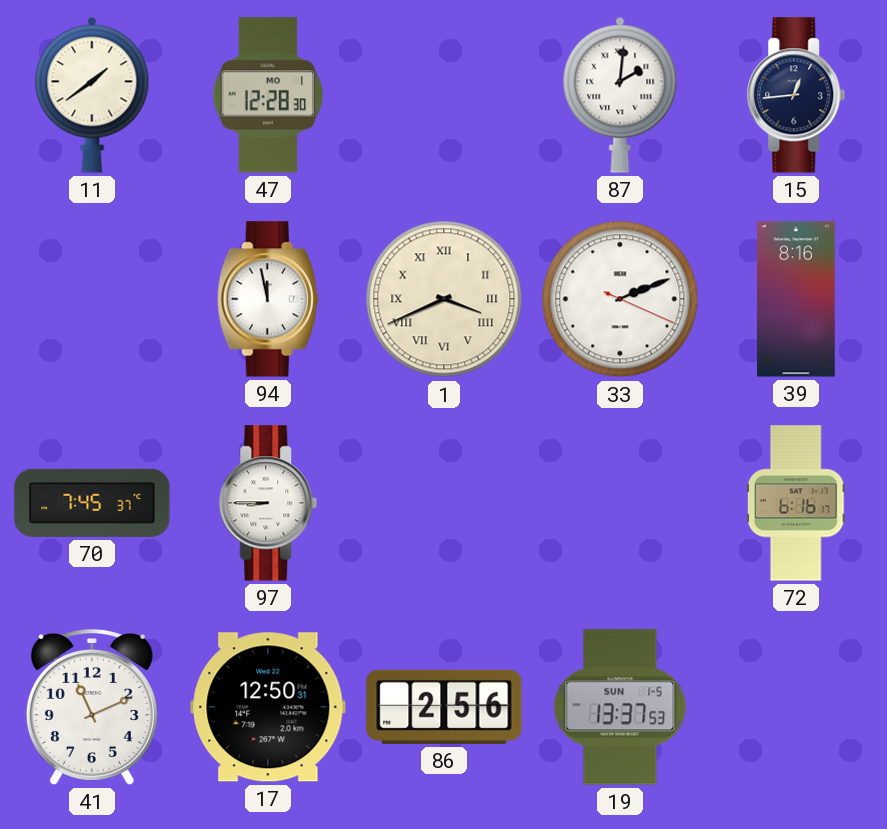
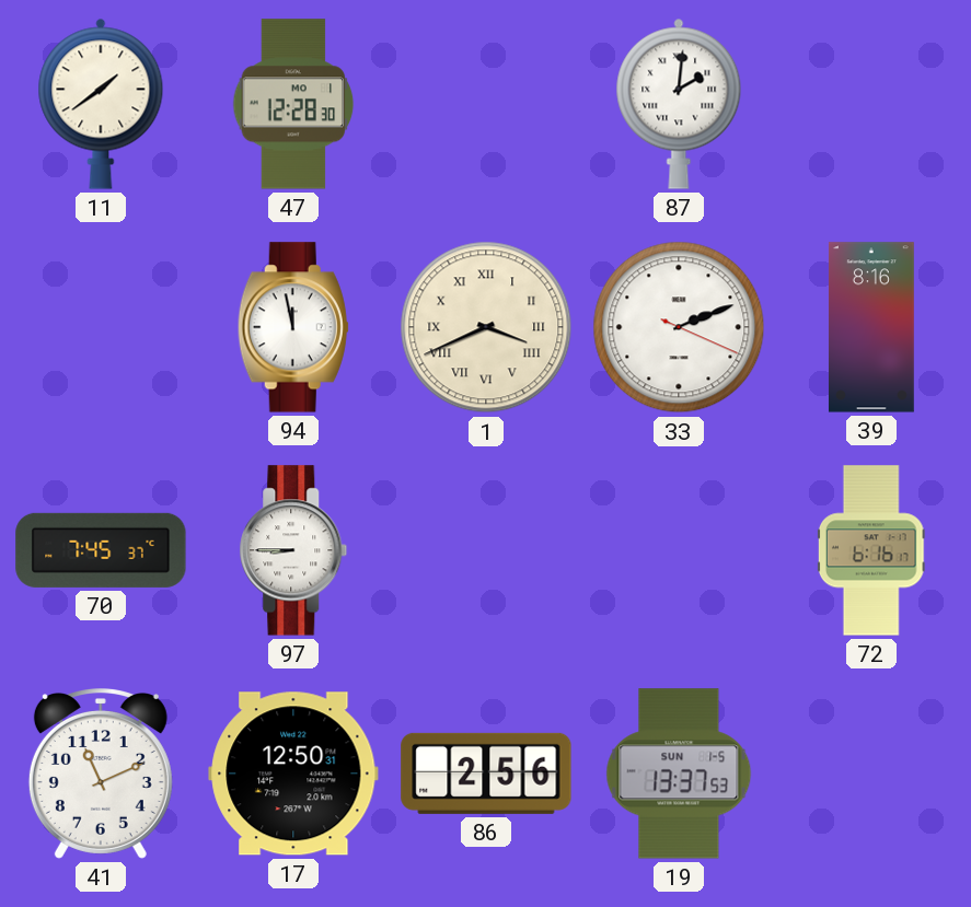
15: 12:44 -> none (796, 95)
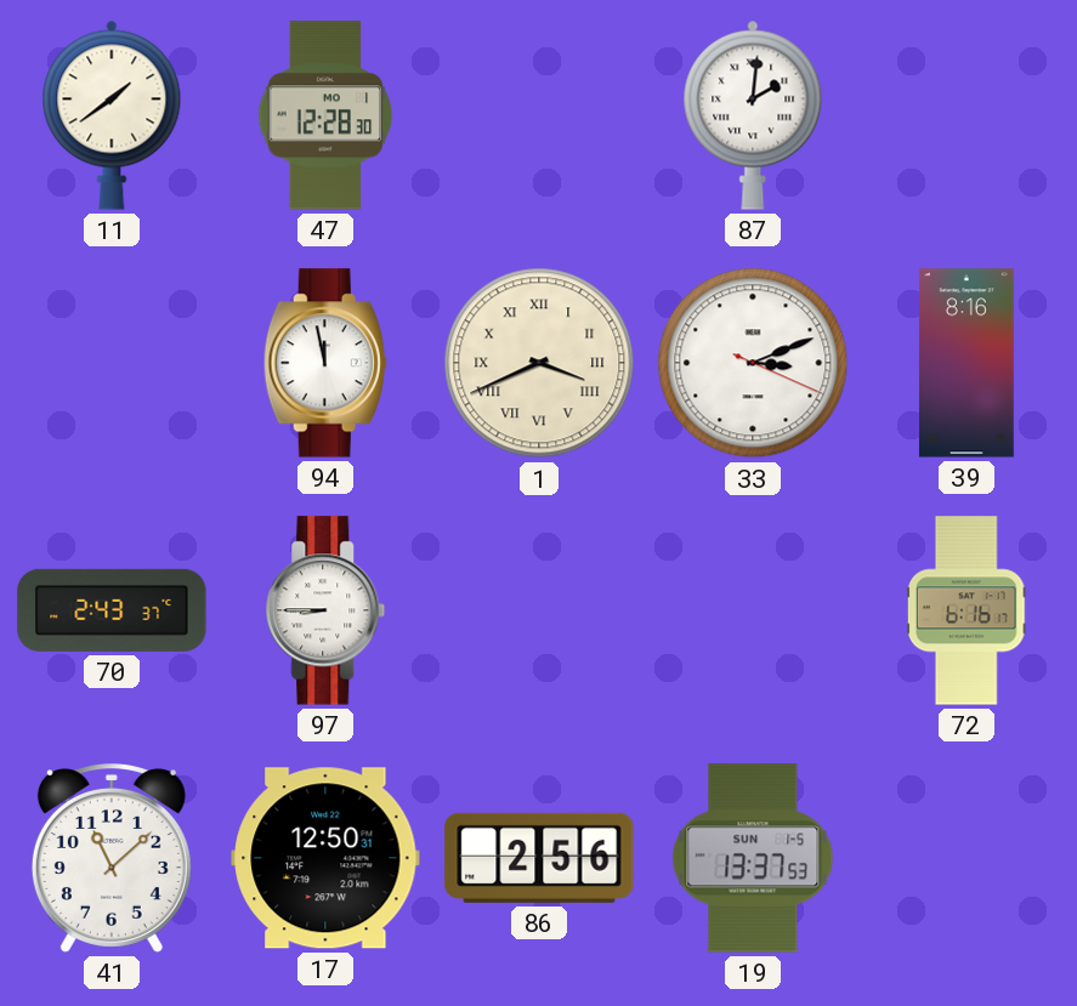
33: 2:11 -> 3:11 (753, 363)
70: 7:45 -> 2:43 (112, 610)
41: 11:11 -> 11:08 (112, 859)
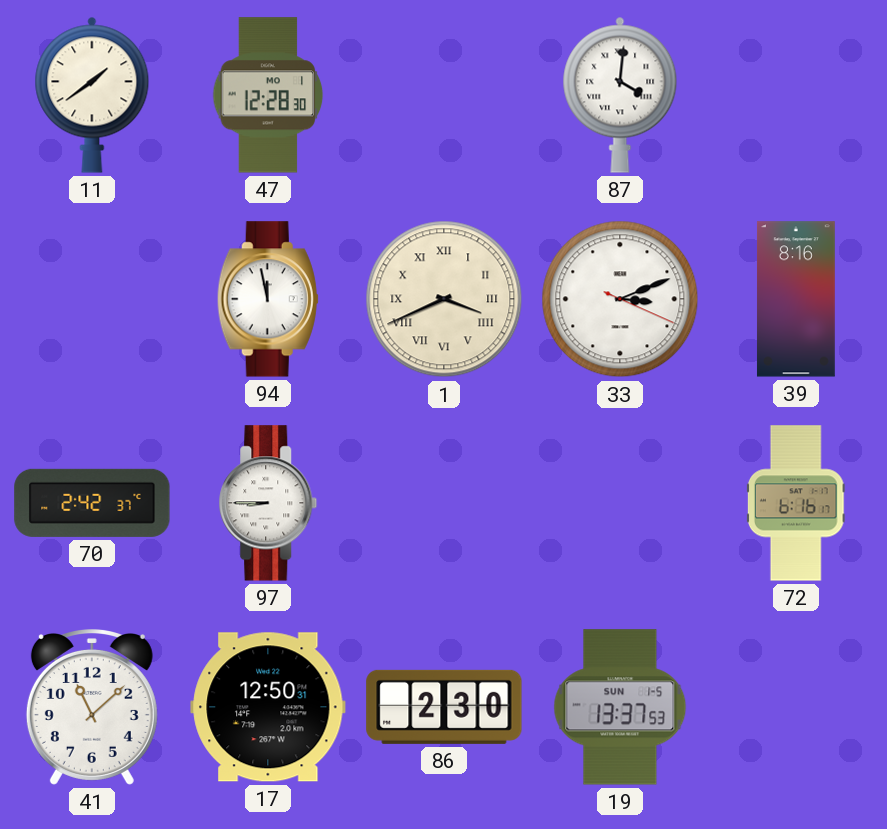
87: 2:01 -> 4:01 (620, 95)
70: 2:43 -> 2:42 (92, 503)
86: 2:56 -> 2:30 (444, 707)
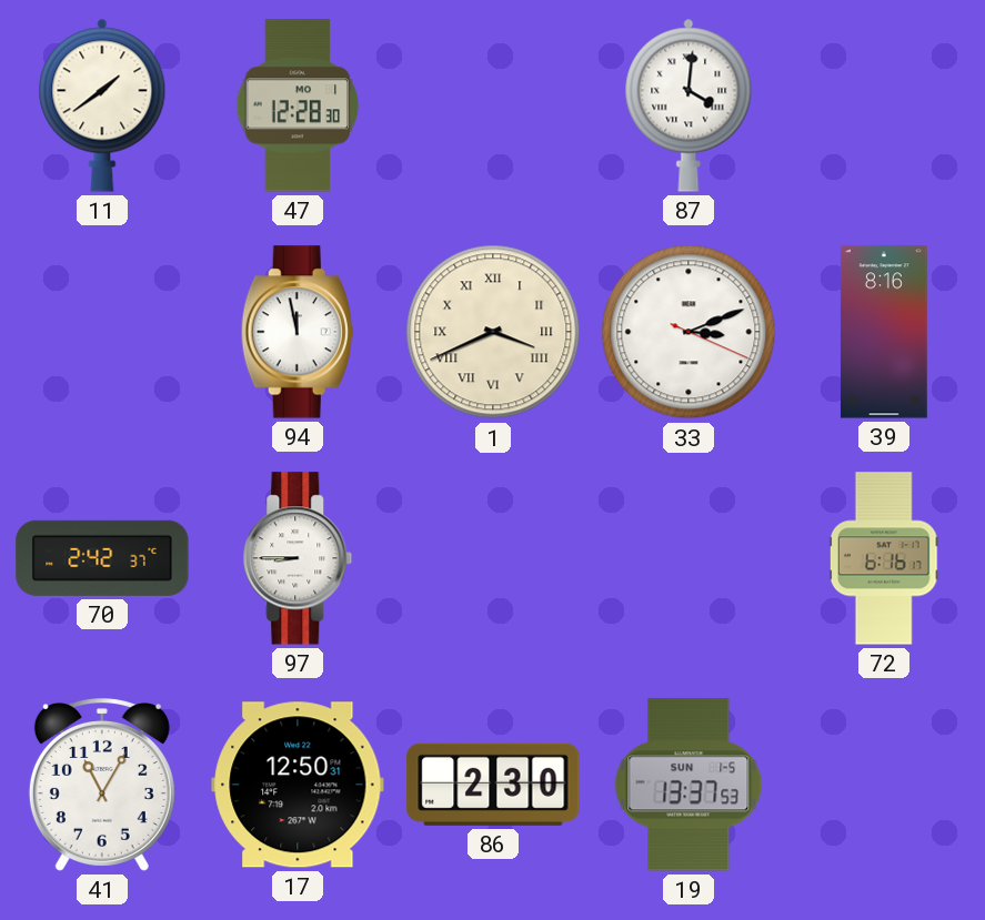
41: 11:08 -> 11:05 (102, 786)
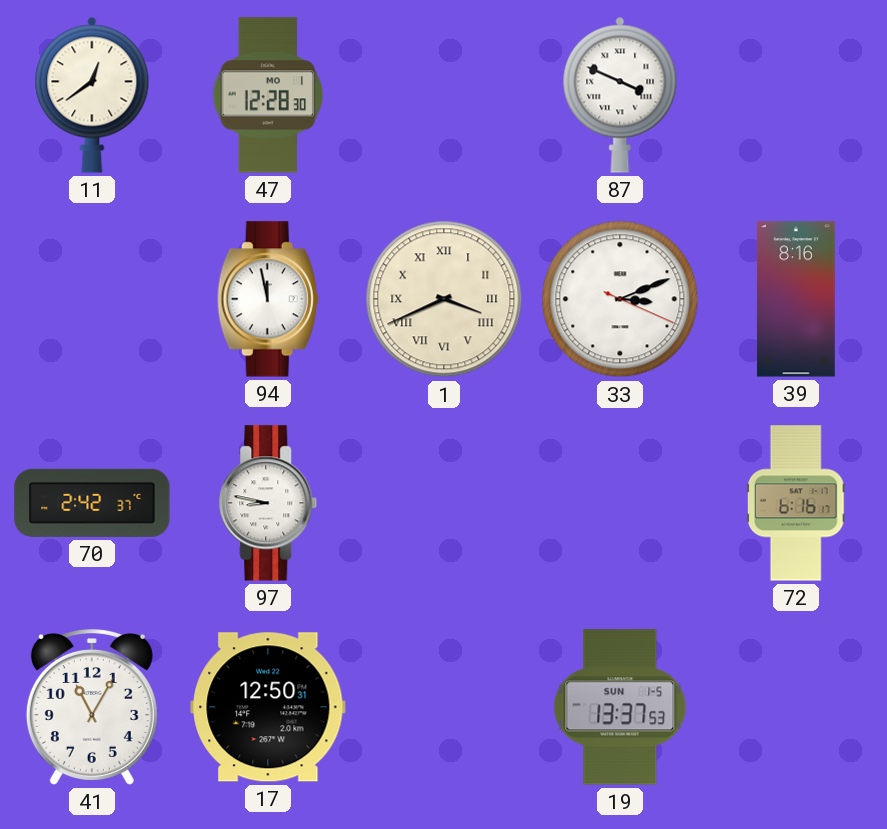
11: 1:39 -> 12:39 (92, 95)
87: 4:01 -> 3:49 (620, 95)
97: 8:45 -> 8:47 (268, 503)
86: 2:30 -> none (493, 785)
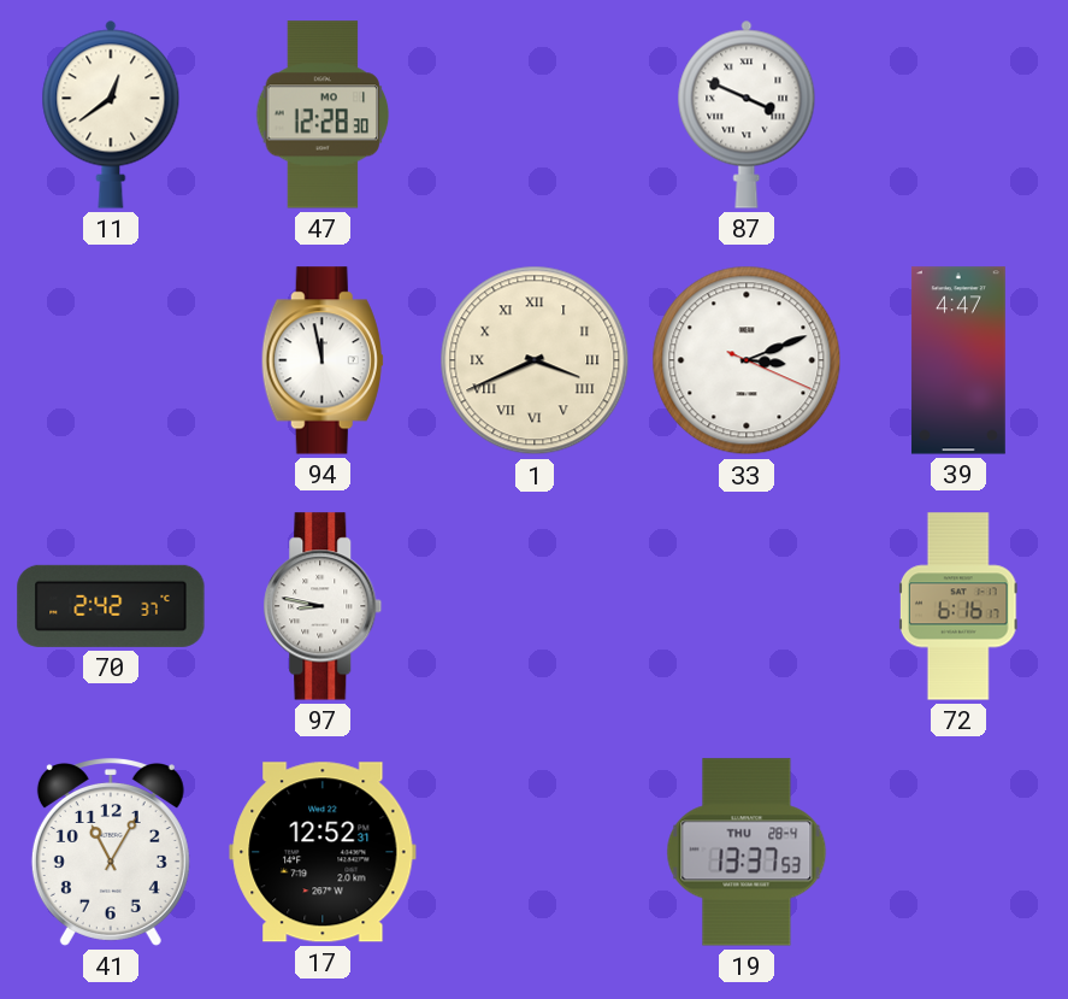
39: 8:16 -> 4:47 (958, 360)
17: 12:50 -> 12:52 (323, 852)
19 date: SUN 1-5 -> THU 28-4 (747, 852)
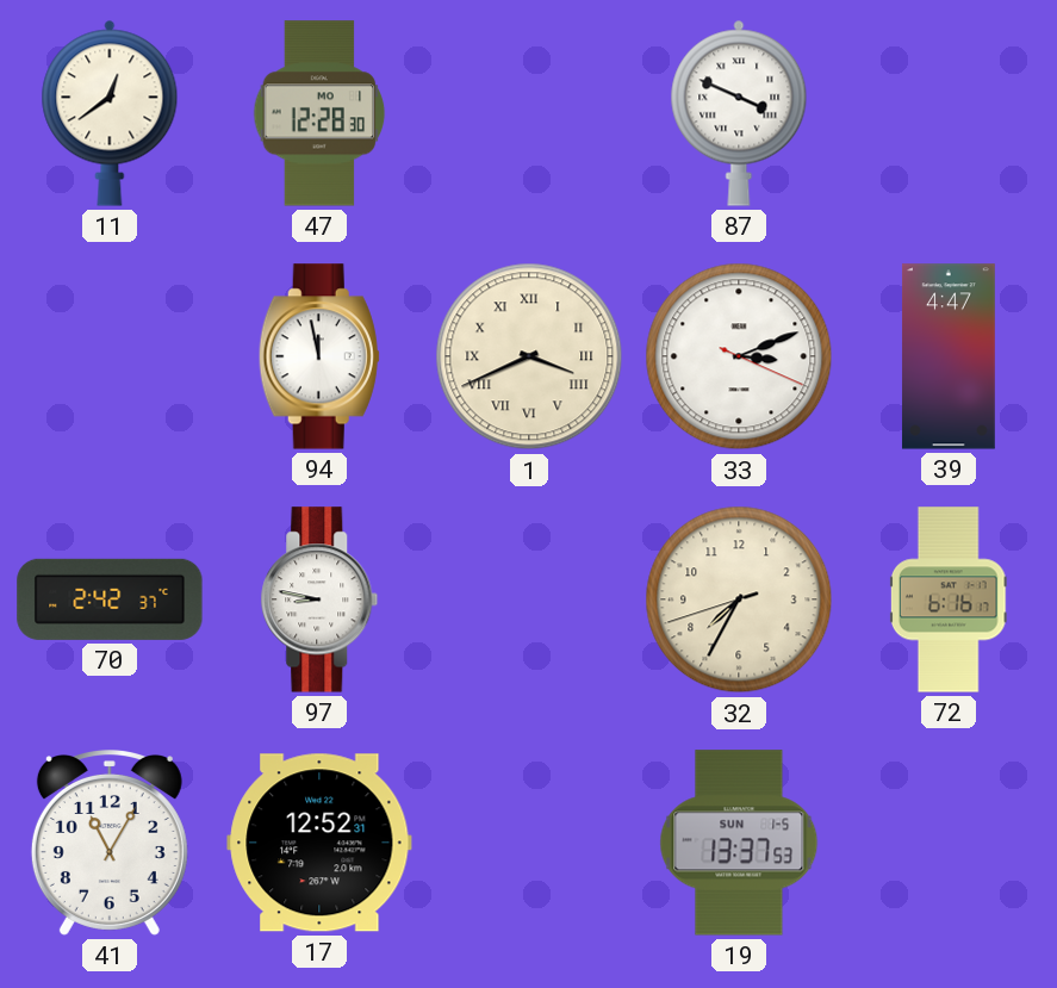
32: none -> 7:34 (739, 599)
19 date: THU 28-4 -> SUN 1-5 (739, 843)
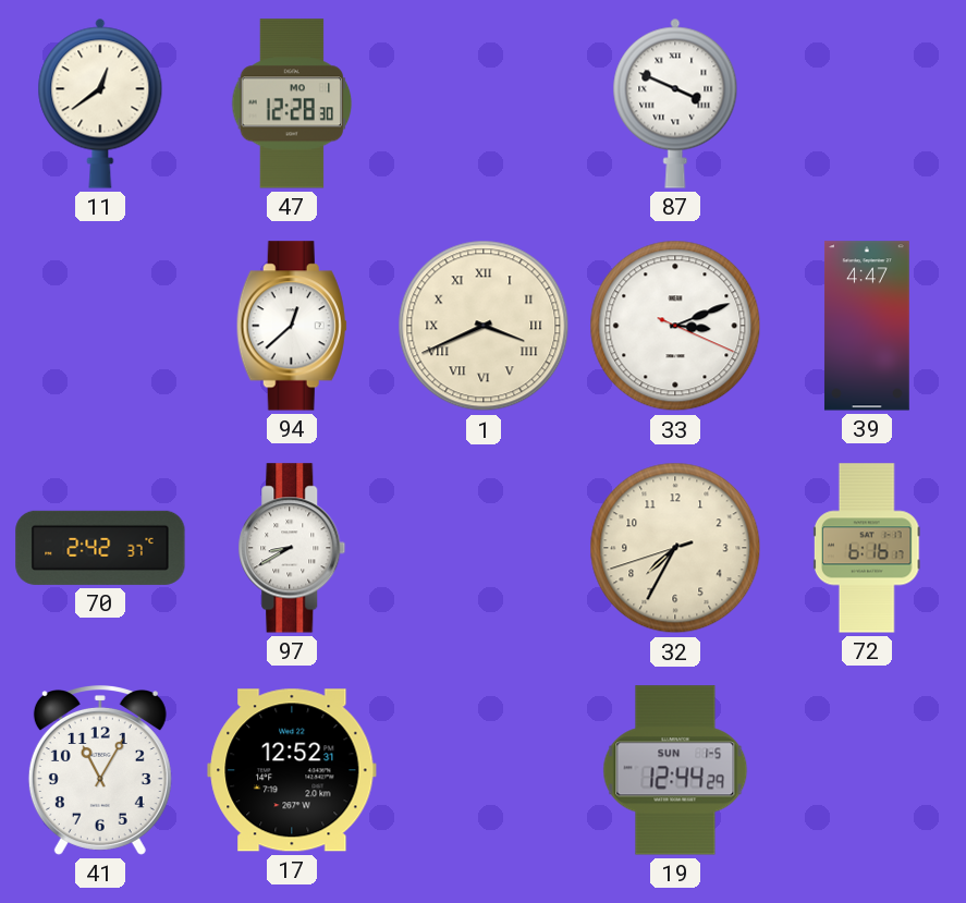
94: 11:58 -> 12:38 (292, 326)
97: 8:47 -> 8:40 (292, 548)
19: 13:37 -> 12:44 (675, 770)
